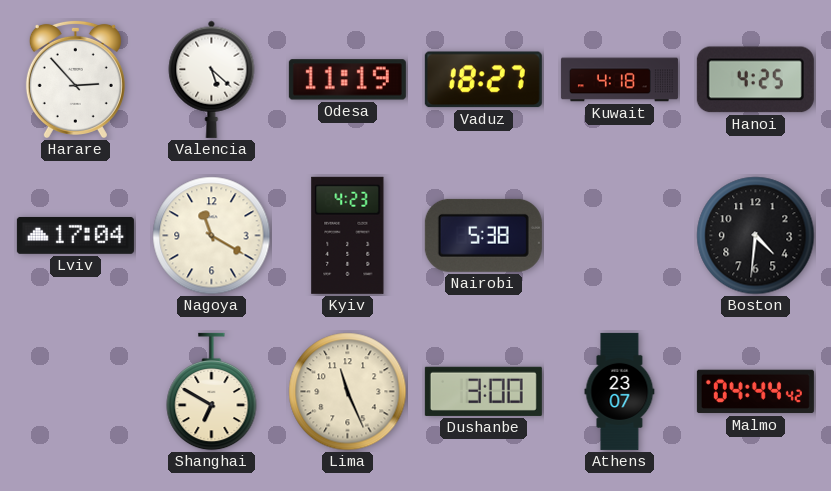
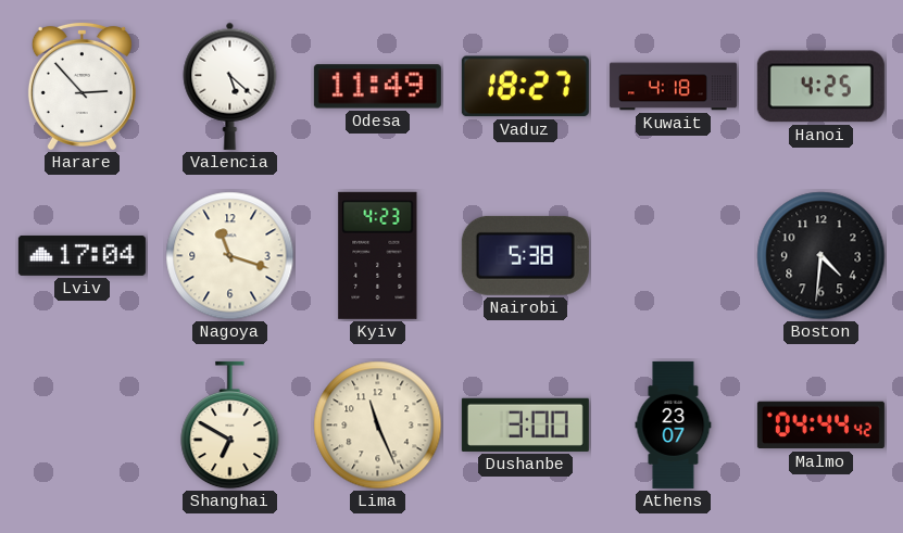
Odesa: 11:19 -> 11:49 (377, 87)
Nagoya: 11:20 -> 11:18 (230, 256)
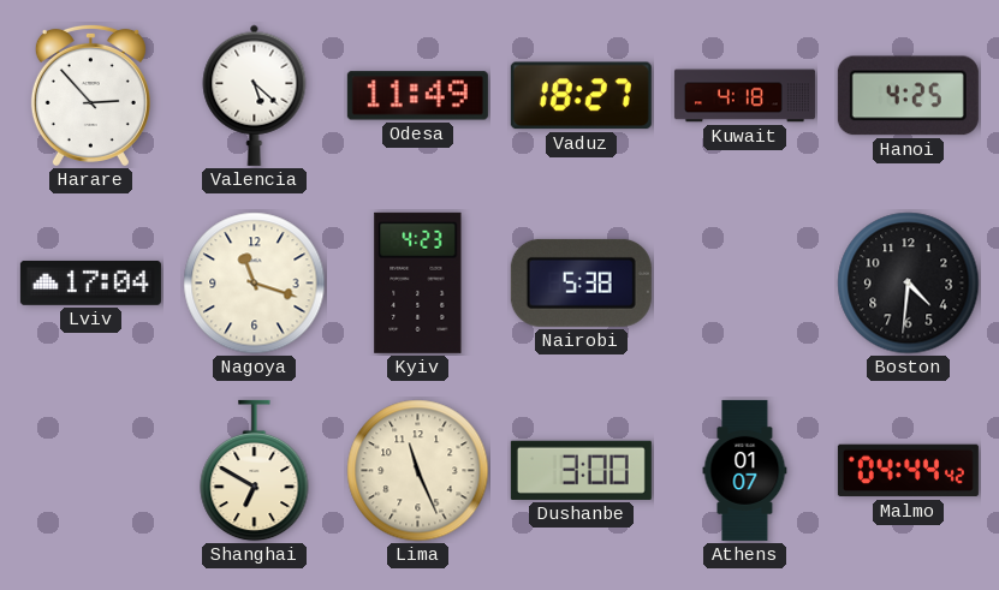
Athens: 23:07 -> 01:07 (745, 470)
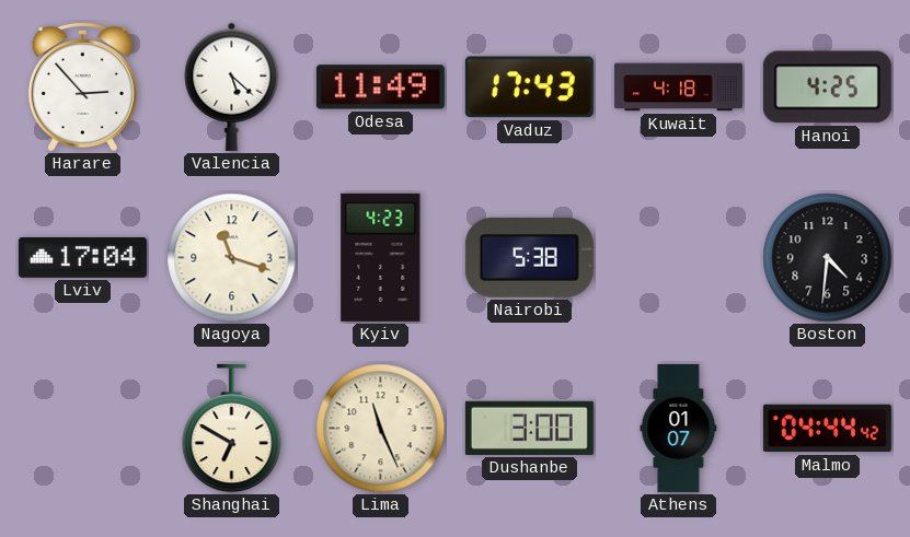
Vaduz: 18:27 -> 17:43 (529, 87)
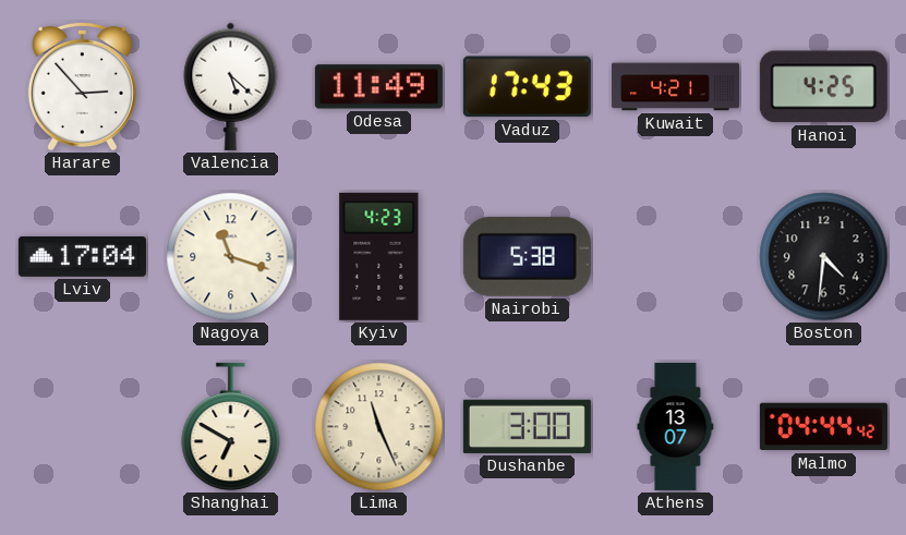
Kuwait: 4:18 -> 4:21 (675, 87)
Athens: 01:07 -> 13:07 (676, 426)
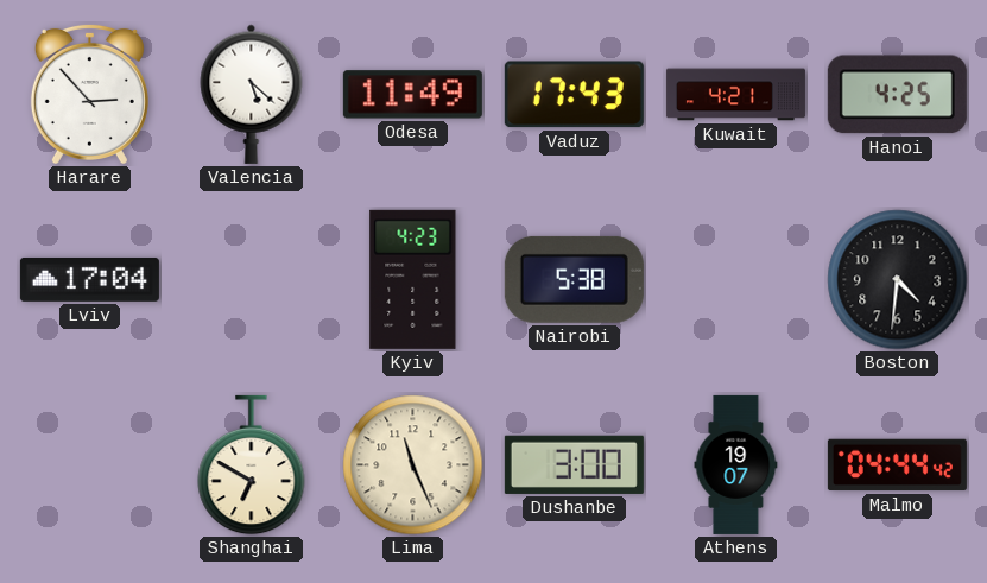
Nagoya: 11:18 -> none (231, 257)
Athens: 13:07 -> 19:07 (736, 464)
